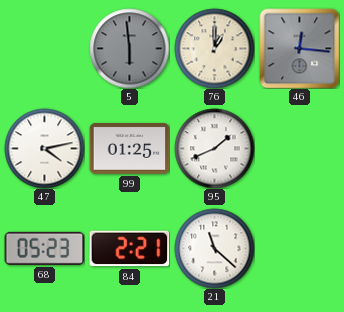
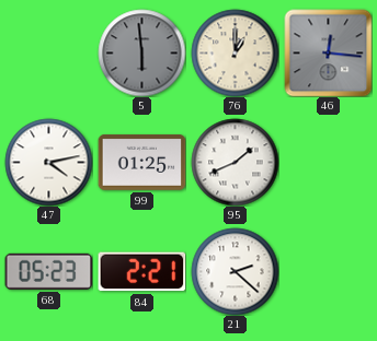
21: 11:22 -> 2:22 (235, 271)
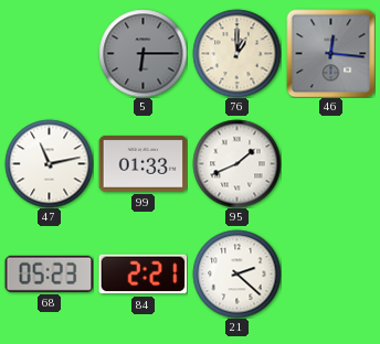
5: 5:59 -> 6:15 (142, 53)
47: 4:13 -> 11:13 (49, 163)
99: 01:25 -> 01:33 (142, 164)
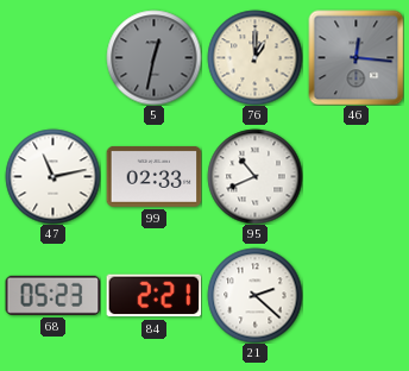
5: 6:15 -> 12:32 (153, 57)
99: 01:33 -> 02:33 (153, 177)
95: 1:41 -> 10:41 (254, 176)
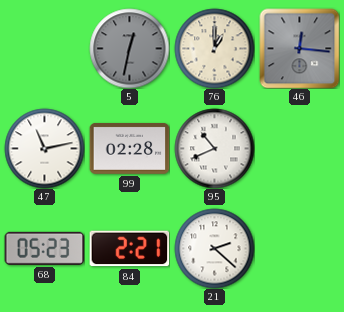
99: 02:33 -> 02:28 (129, 149)
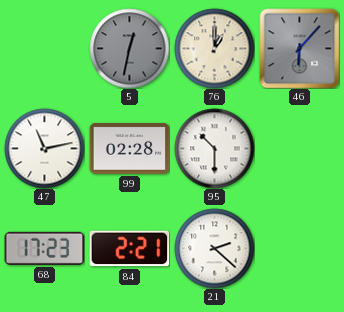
46: 12:16 -> 6:07 (299, 48)
95: 10:41 -> 10:30 (214, 148)
68: 05:23 -> 17:23 (44, 248)
